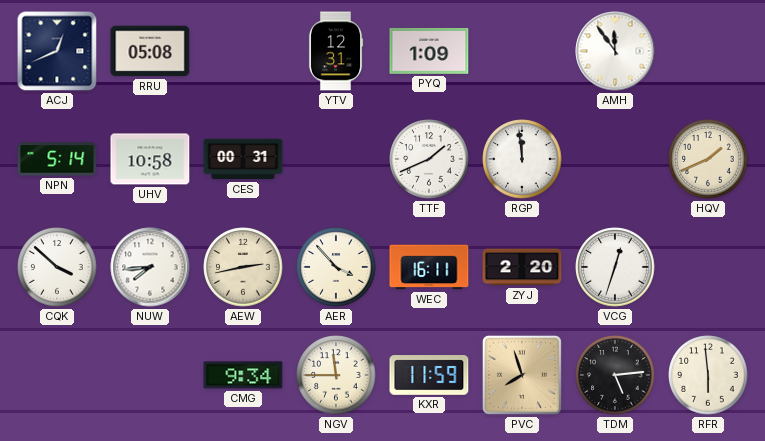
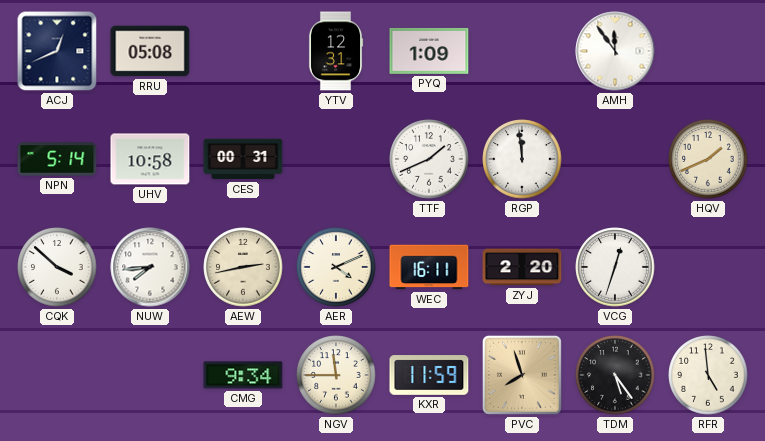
AER: 3:53 -> 4:11 (336, 267)
TDM: 5:14 -> 5:24 (615, 375)
RFR: 5:59 -> 4:59 (708, 375)
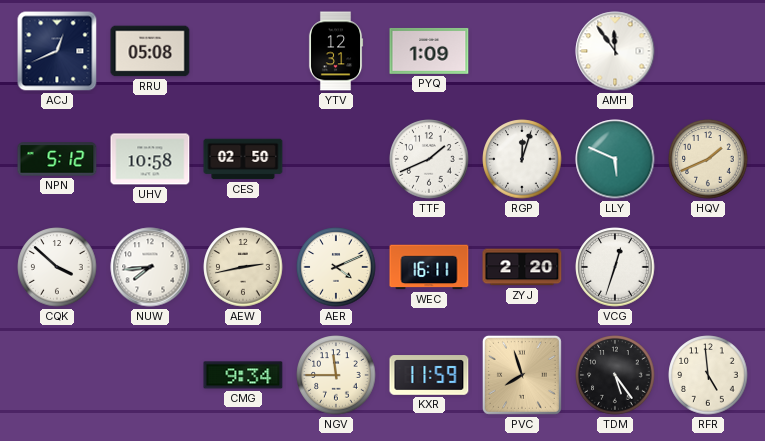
NPN: 5:14 -> 5:12 (57, 159)
CES: 00:31 -> 02:50 (243, 159)
RGP: 11:59 -> 12:03 (522, 159)
LLY: none -> 5:49 (615, 159)
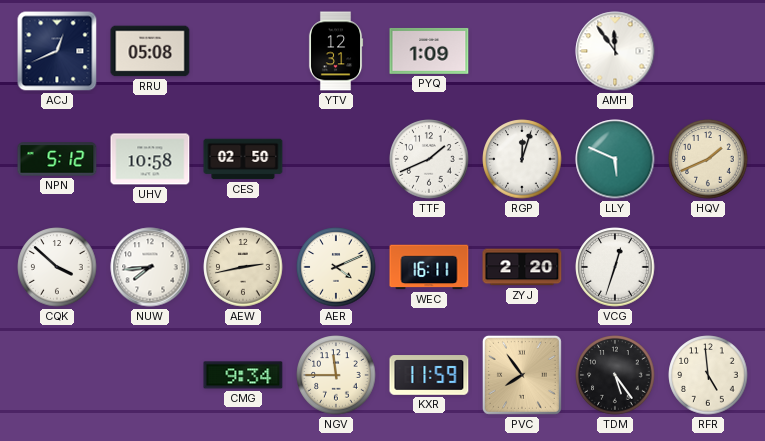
PVC: 7:57 -> 7:54 (522, 375)
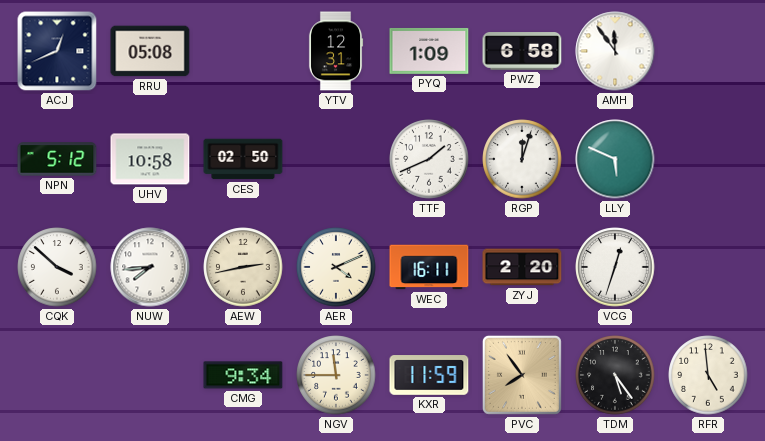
PWZ: none -> 6:58 (522, 51)
HQV: 1:41 -> none (708, 159)
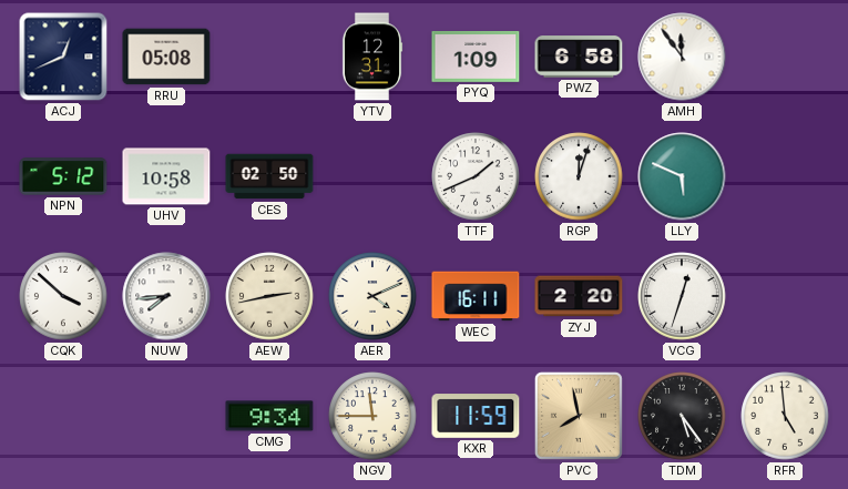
PVC: 7:54 -> 7:58 (579, 416)
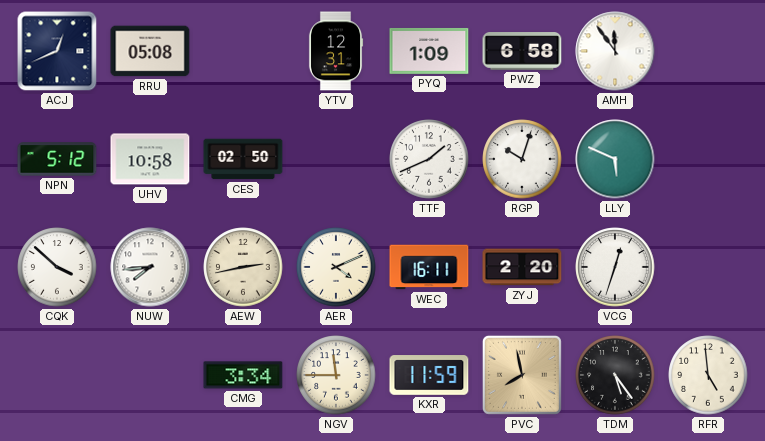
RGP: 12:03 -> 10:03 (522, 159)
CMG: 9:34 -> 3:34 (243, 375)
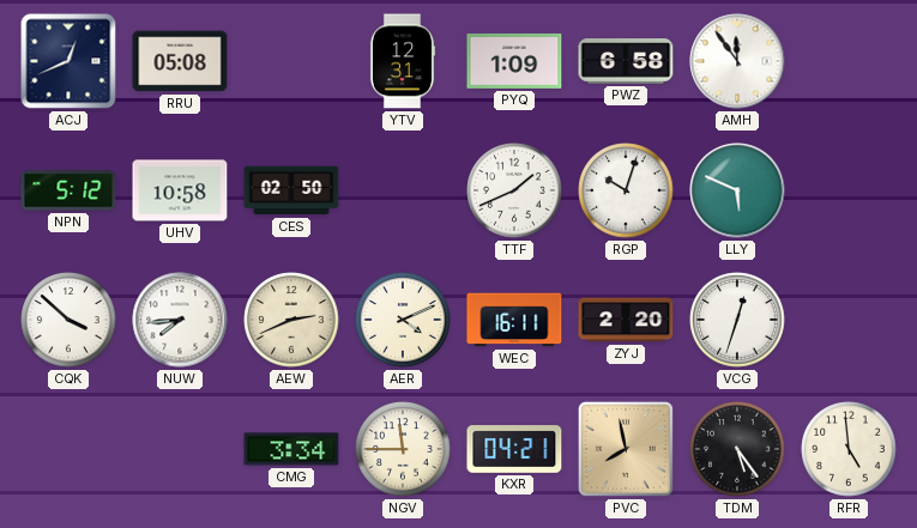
AEW: 2:43 -> 2:41 (291, 320)
KXR: 11:59 -> 04:21 (514, 449)
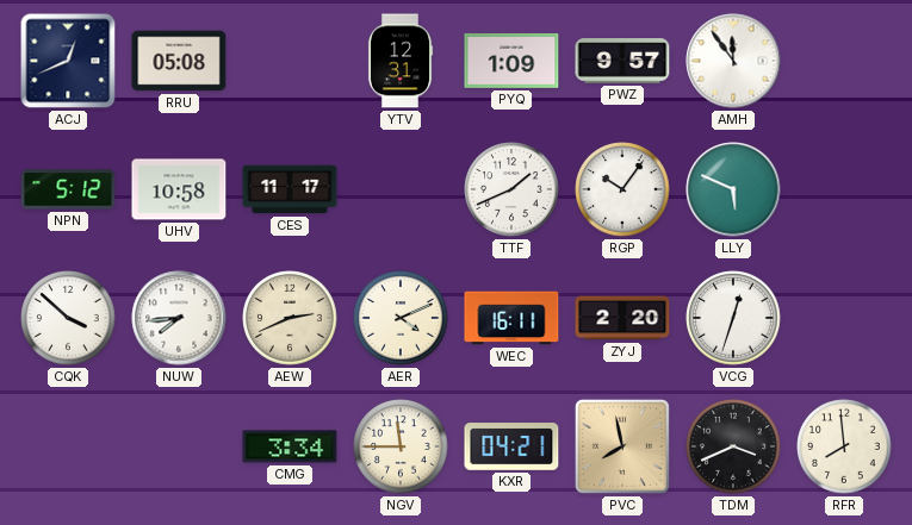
PWZ: 6:58 -> 9:57 (622, 61)
CES: 02:50 -> 11:17 (290, 189)
RGP: 10:03 -> 10:06 (622, 189)
TDM: 5:24 -> 3:41 (733, 446)
RFR: 4:59 -> 7:59 (844, 446)
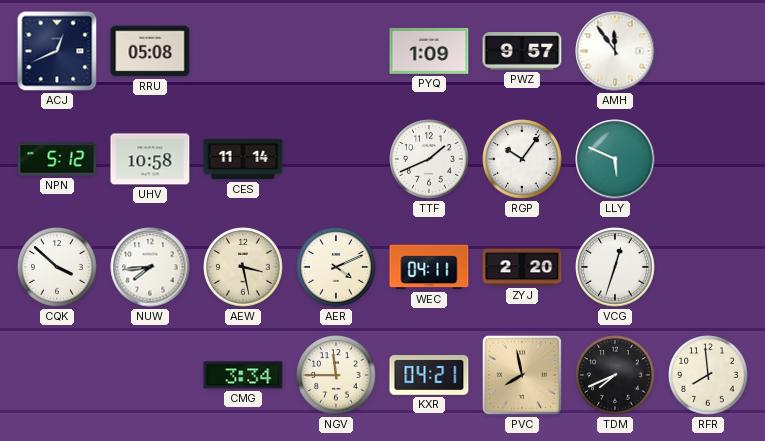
YTV: 12:31 -> none (401, 61)
CES: 11:17 -> 11:14 (243, 159)
AEW: 2:41 -> 3:28 (243, 267)
WEC: 16:11 -> 04:11 (429, 267)
TDM: 3:41 -> 7:41 (615, 375)
